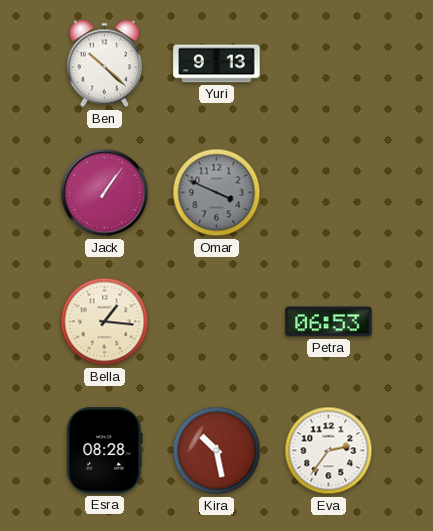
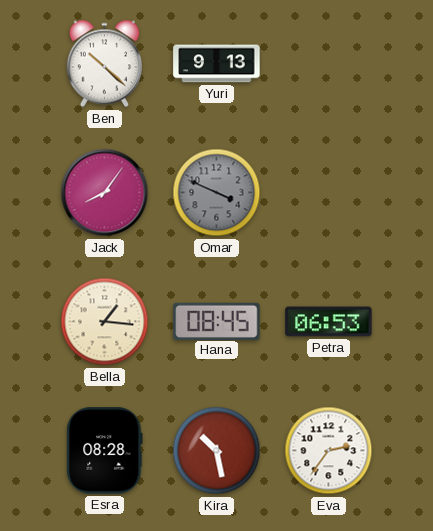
Jack: 1:06 -> 8:06 (105, 193)
Hana: none -> 08:45 (217, 321)
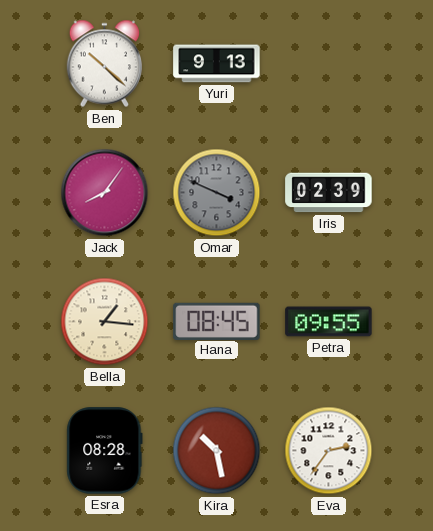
Iris: none -> 02:39 (329, 193)
Petra: 06:53 -> 09:55 (329, 322)
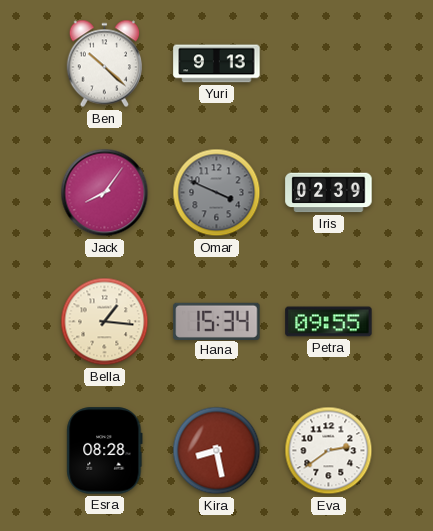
Hana: 08:45 -> 15:34 (217, 321)
Kira: 10:28 -> 8:28 (217, 451)
Eva: 2:36 -> 2:39 (329, 451)
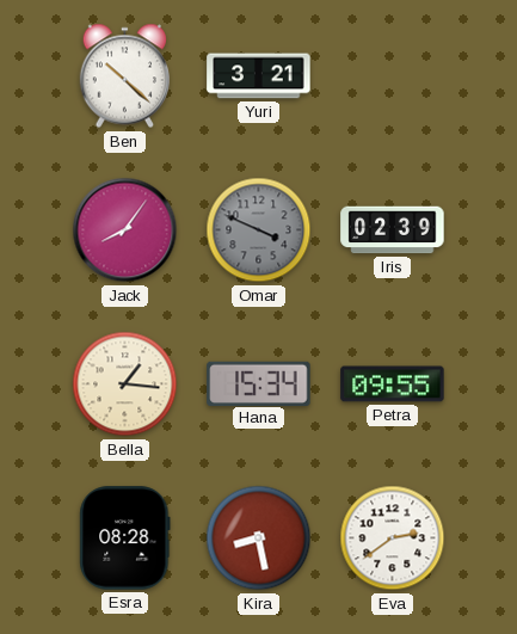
Yuri: 9:13 -> 3:21 (259, 76)
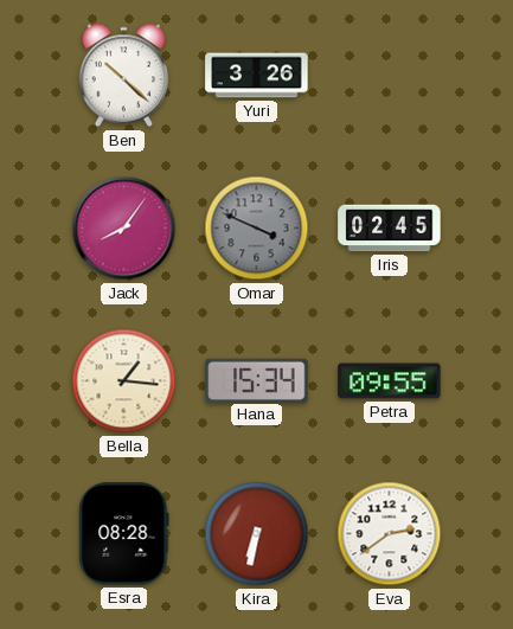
Yuri: 3:21 -> 3:26 (257, 76)
Iris: 02:39 -> 02:45 (390, 229)
Kira: 8:28 -> 6:32 (257, 534)
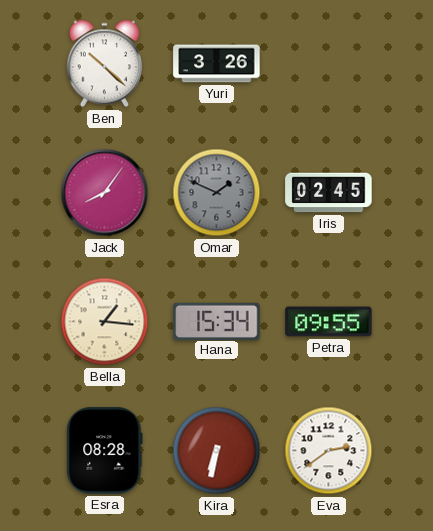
Omar: 3:49 -> 1:49 (217, 193)
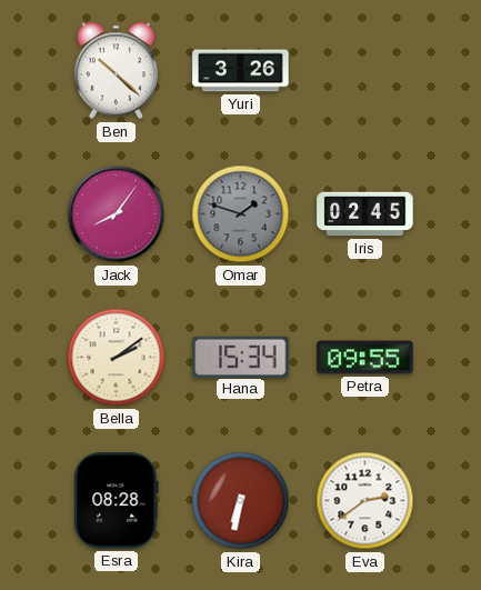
Omar: 1:49 -> 1:48 (241, 214)
Bella: 1:16 -> 2:09 (117, 358)
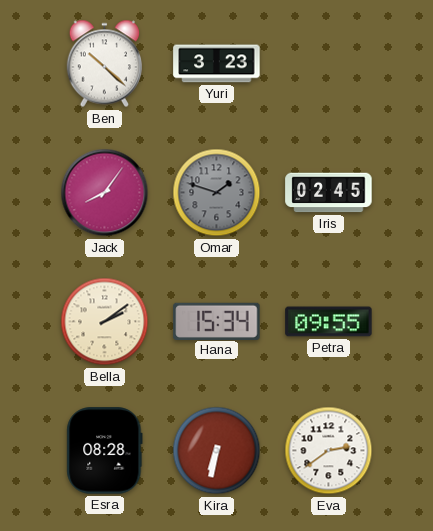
Yuri: 3:26 -> 3:23 (217, 64)
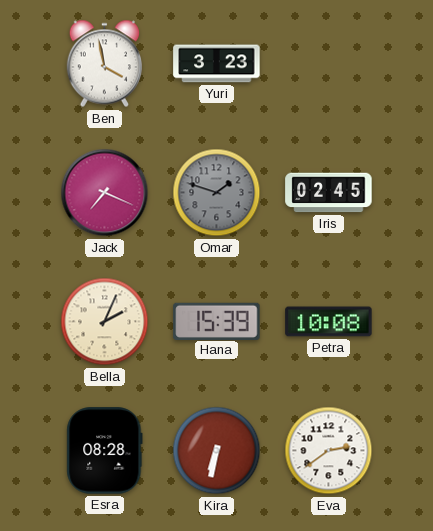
Ben: 10:22 -> 3:58 (104, 64)
Jack: 8:06 -> 7:19 (105, 193)
Bella: 2:09 -> 2:04 (105, 322)
Hana: 15:34 -> 15:39 (217, 321)
Petra: 09:55 -> 10:08 (329, 322)
